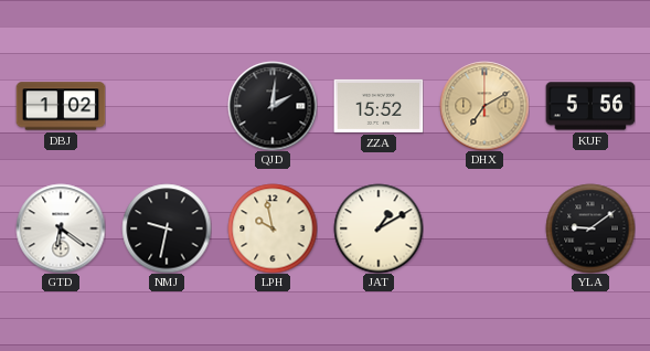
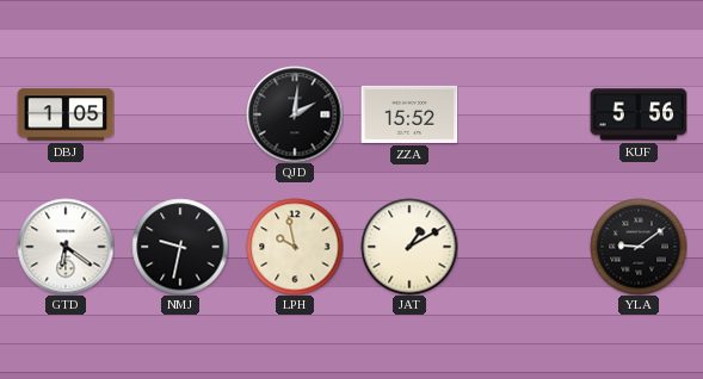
DBJ: 1:02 -> 1:05 (66, 114)
DHX: 7:10 -> none (484, 106)
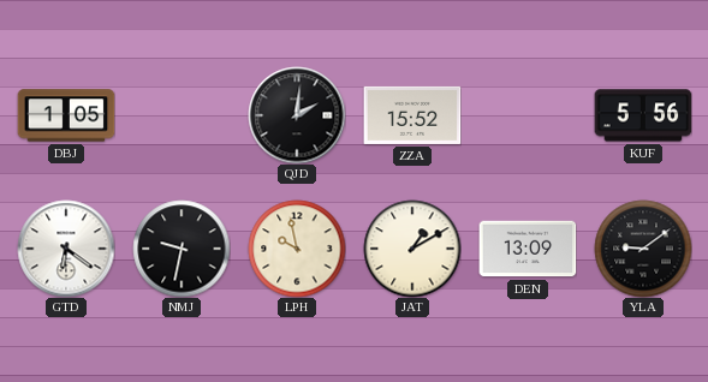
DEN: none -> 13:09 (528, 249)
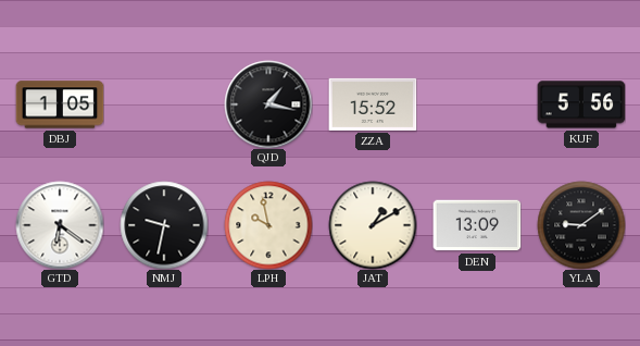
QJD: 2:01 -> 1:17 (268, 104)
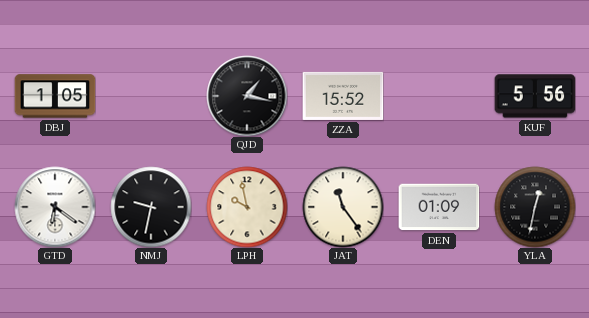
JAT: 1:10 -> 11:24 (343, 207)
DEN: 13:09 -> 01:09 (439, 207)
YLA: 9:09 -> 12:32 (535, 207)
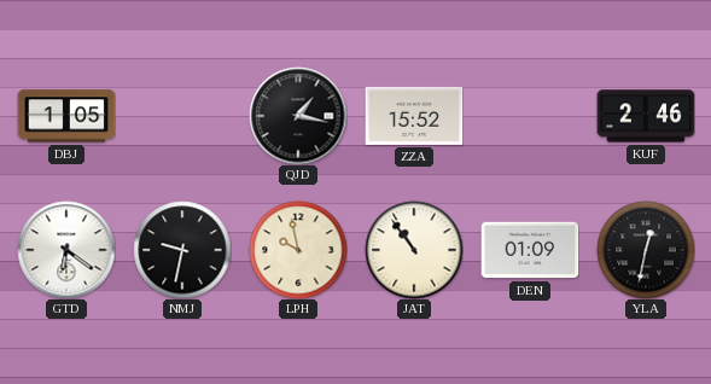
KUF: 5:56 -> 2:46 (646, 116)
JAT: 11:24 -> 10:54 (414, 250)
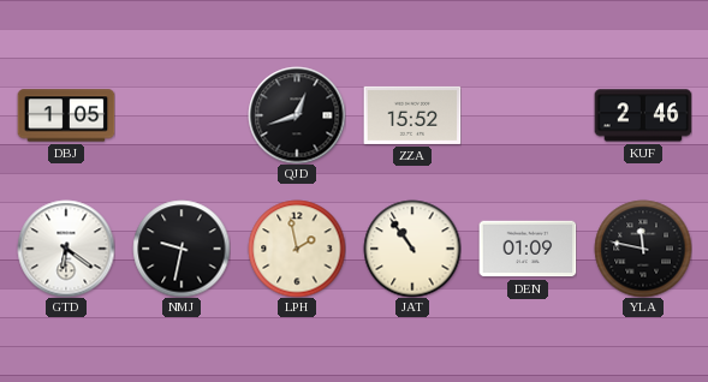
QJD: 1:17 -> 12:42 (297, 115)
LPH: 9:58 -> 1:58 (297, 249)
YLA: 12:32 -> 11:47 (643, 249)
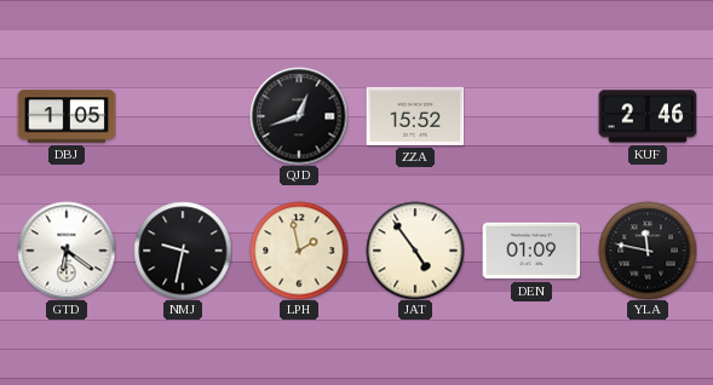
JAT: 10:54 -> 4:54 (415, 251)
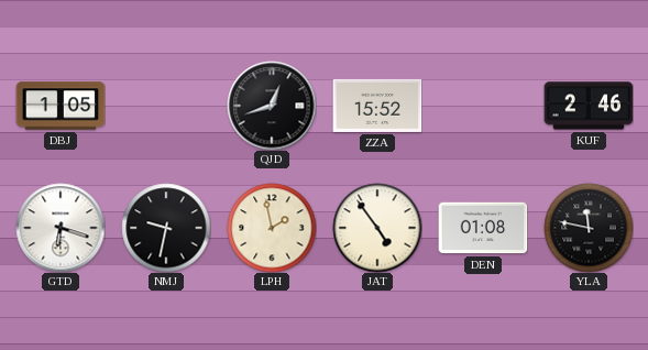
GTD: 6:21 -> 6:18 (61, 228)
DEN: 01:09 -> 01:08 (483, 228)
